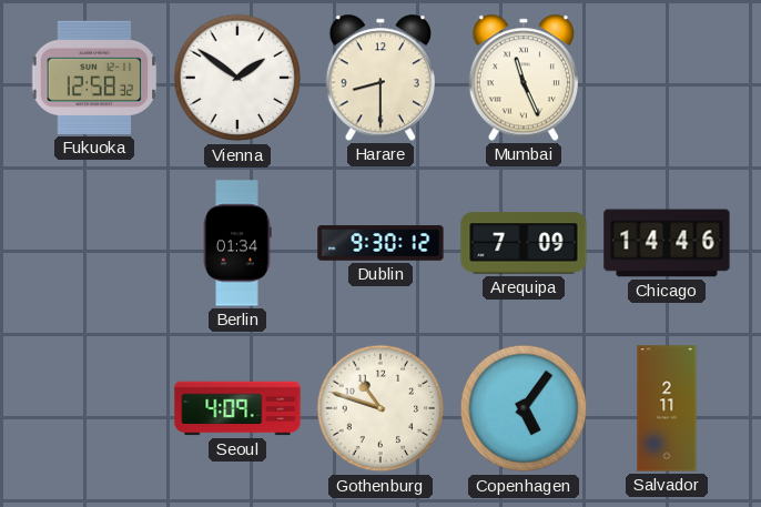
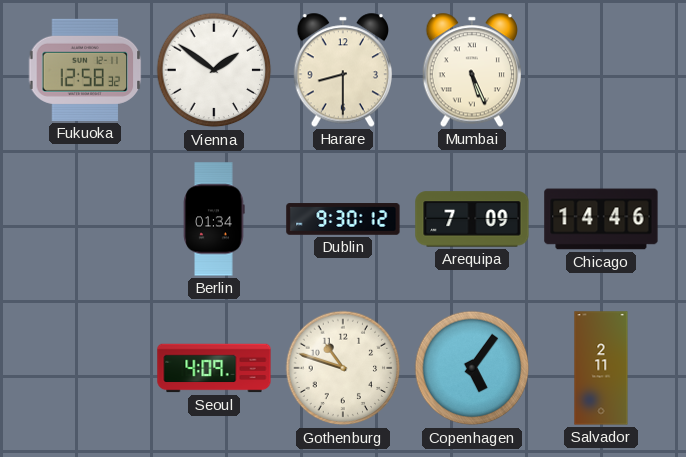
Mumbai: 11:26 -> 5:26 (471, 70)
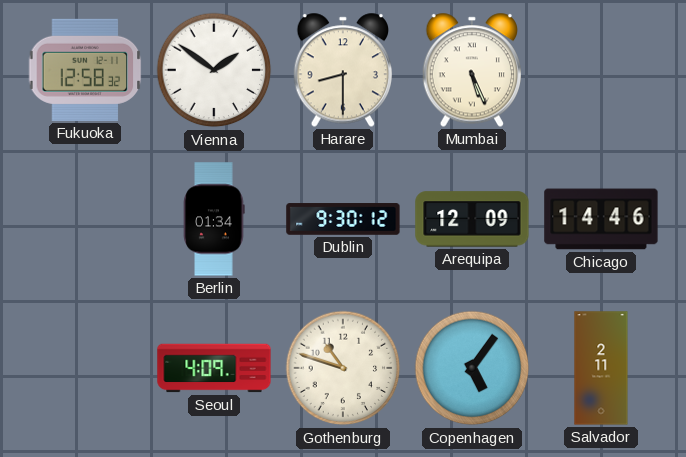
Arequipa: 7:09 -> 12:09 (472, 219)
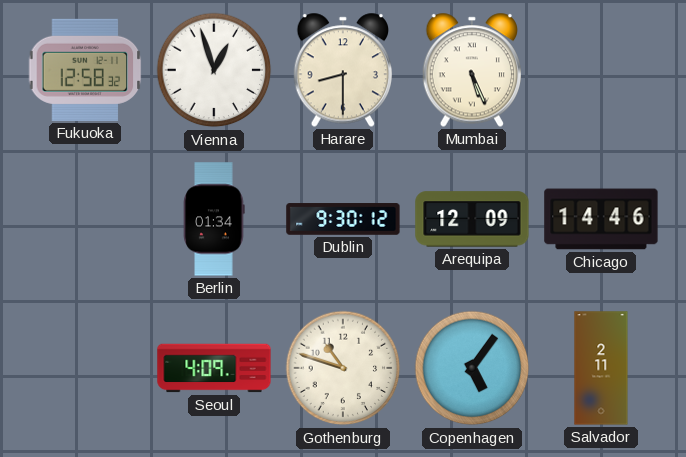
Vienna: 1:51 -> 12:57 (214, 70)
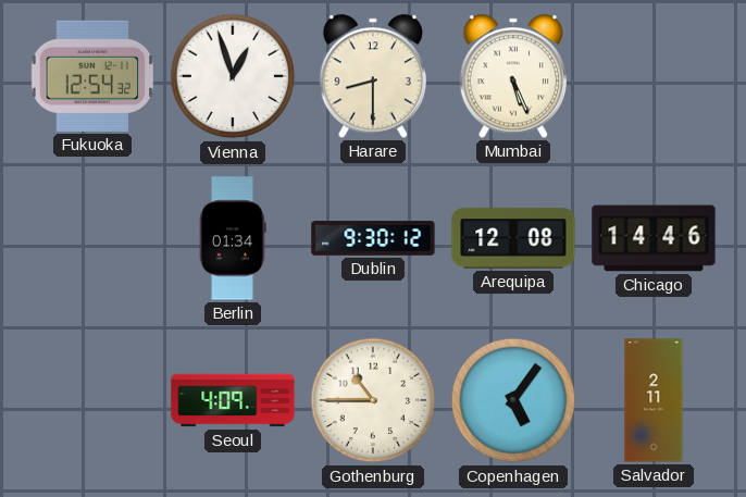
Fukuoka: 12:58 -> 12:54 (92, 76)
Arequipa: 12:09 -> 12:08 (513, 238)
Gothenburg: 10:48 -> 10:45 (373, 400)
